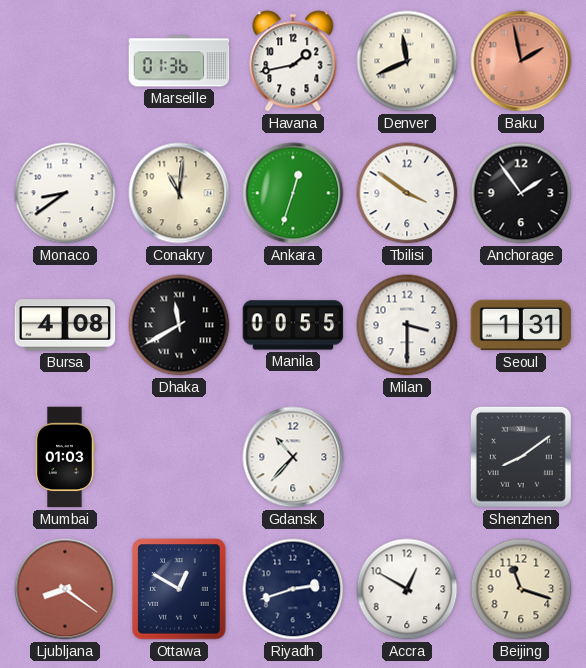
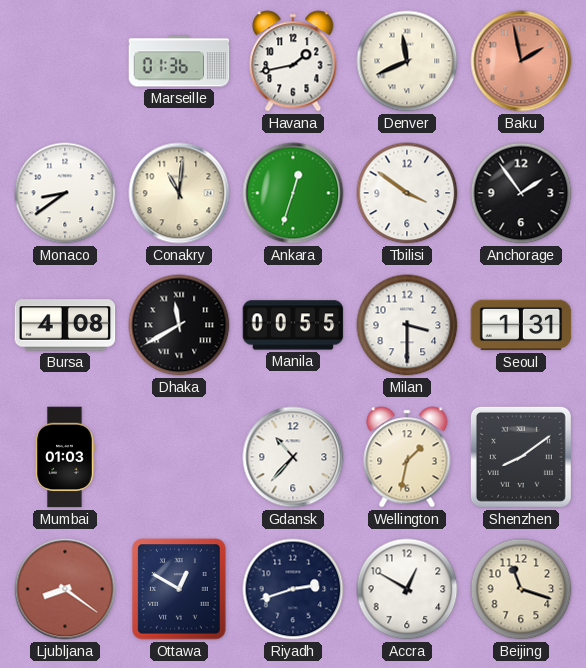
Wellington: none -> 1:32 (407, 457)
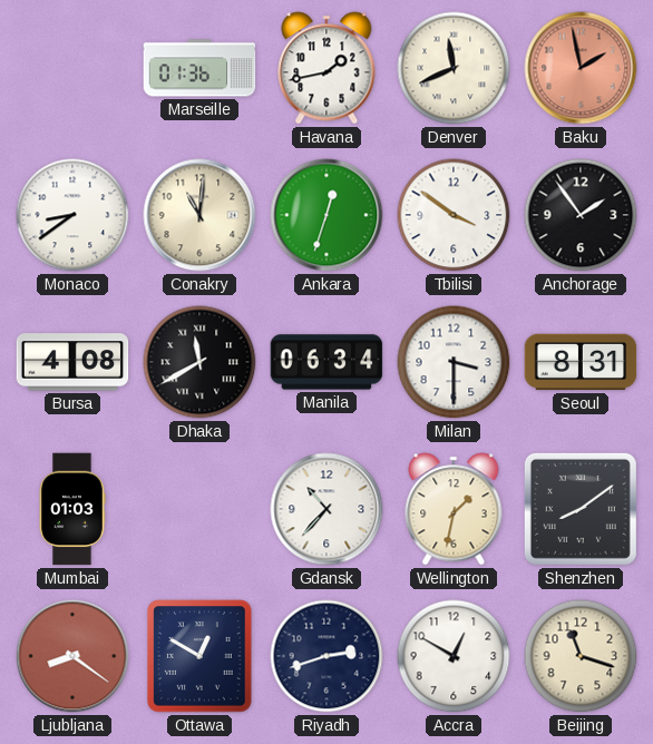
Manila: 00:55 -> 06:34 (326, 362)
Seoul: 1:31 -> 8:31 (581, 362)
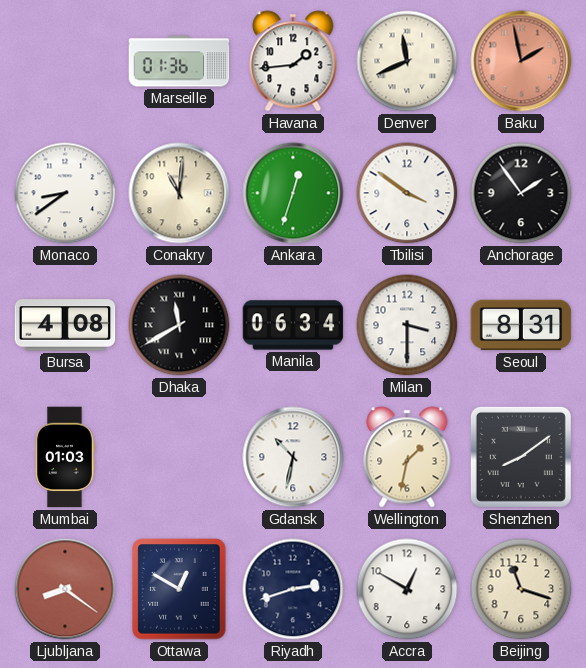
Havana: 1:43 -> 1:44 (293, 61)
Gdansk: 10:37 -> 10:32 (293, 457)
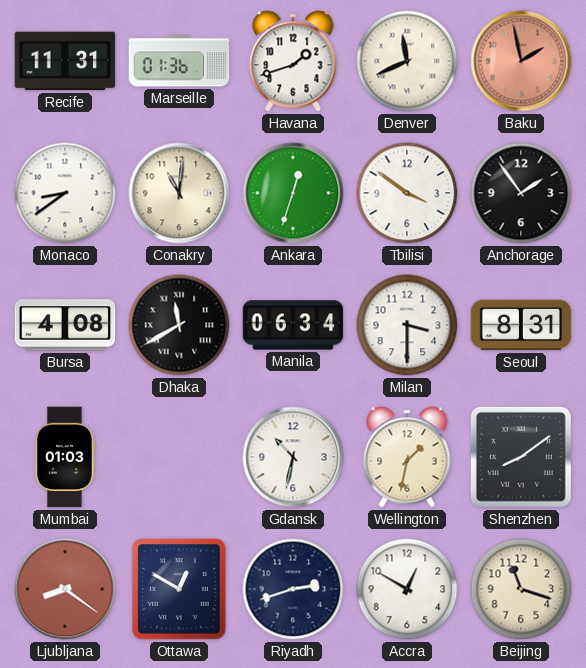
Recife: none -> 11:31 (65, 61)
Havana: 1:44 -> 1:42 (293, 61)
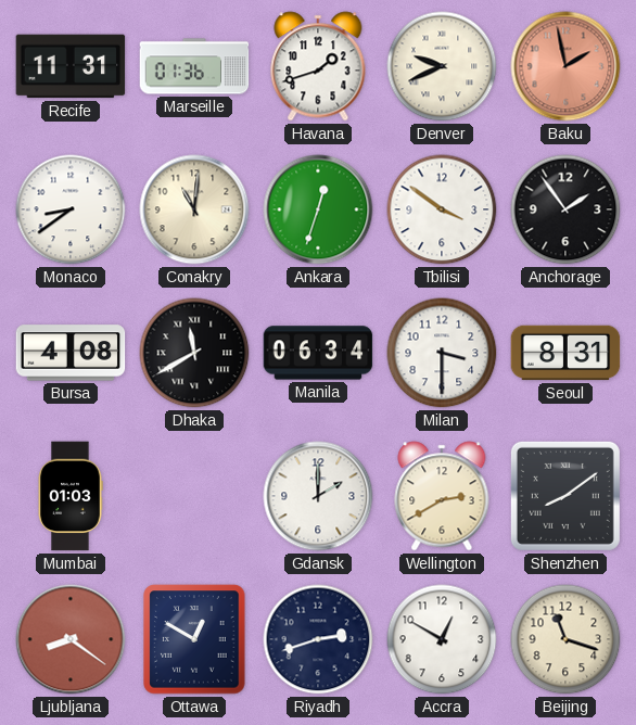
Denver: 11:41 -> 9:41 (442, 66)
Gdansk: 10:32 -> 2:00 (318, 496)
Wellington: 1:32 -> 2:40 (442, 496)
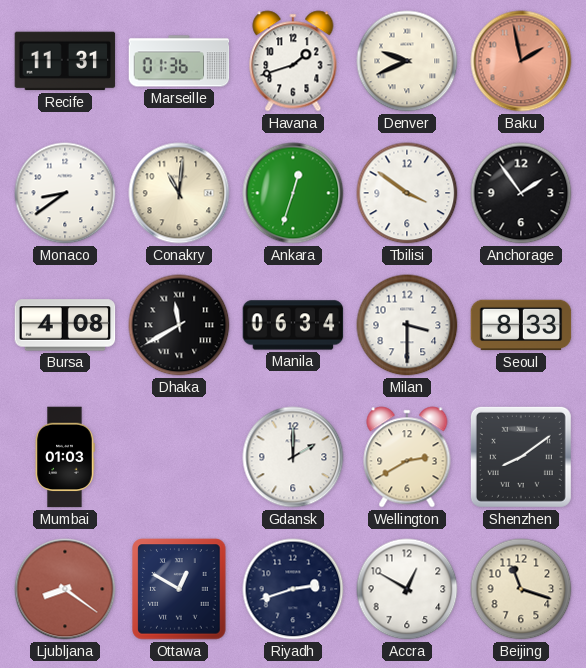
Seoul: 8:31 -> 8:33 (521, 325)
